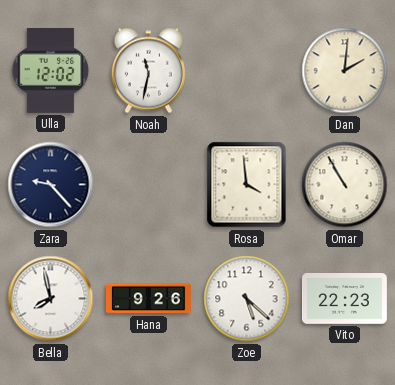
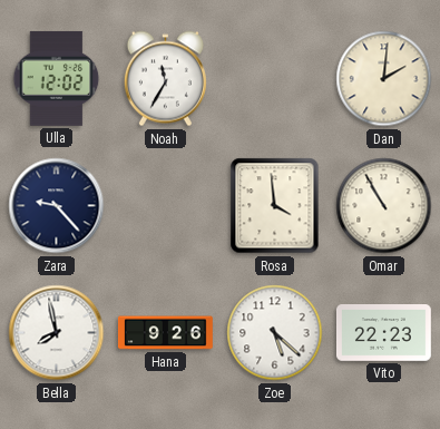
Noah: 11:32 -> 11:35 (165, 79)
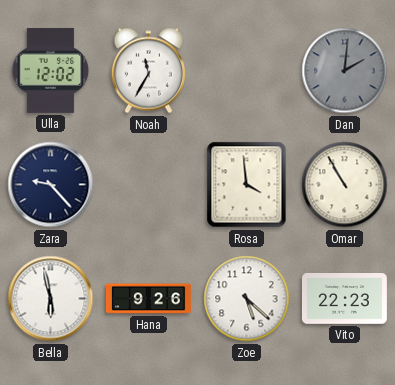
Dan dial: cream -> grey (345, 71)
Bella: 7:58 -> 5:58 (51, 299)
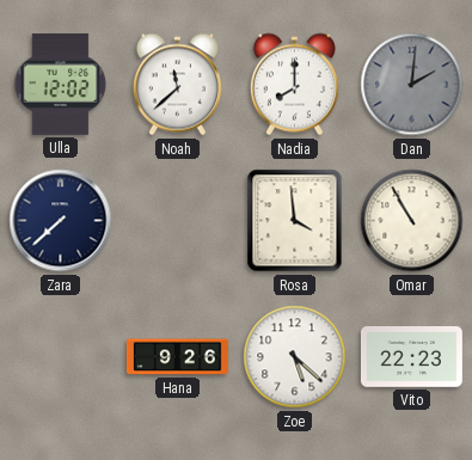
Noah: 11:35 -> 11:38 (177, 85)
Nadia: none -> 8:00 (294, 85)
Zara: 9:23 -> 7:38 (61, 221)
Bella: 5:58 -> none (51, 299)
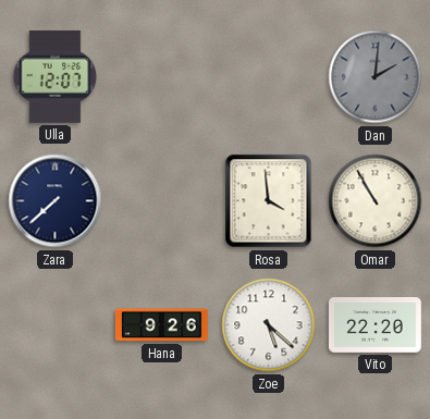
Ulla: 12:02 -> 12:07 (56, 76)
Noah: 11:38 -> none (177, 85)
Nadia: 8:00 -> none (294, 85)
Vito: 22:23 -> 22:20 (374, 325)
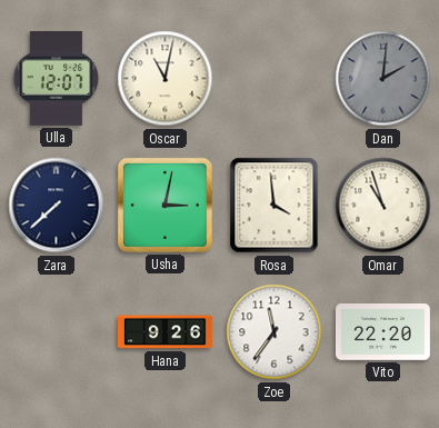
Oscar: none -> 11:02 (166, 79)
Usha: none -> 3:02 (164, 205)
Omar: 10:55 -> 10:57 (383, 206)
Zoe: 5:22 -> 11:36 (275, 332)
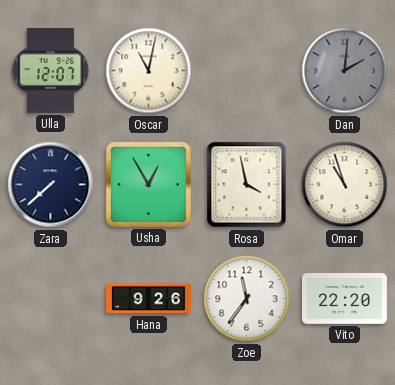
Usha: 3:02 -> 12:55 (148, 184)
Rosa: 3:59 -> 3:58 (247, 185)
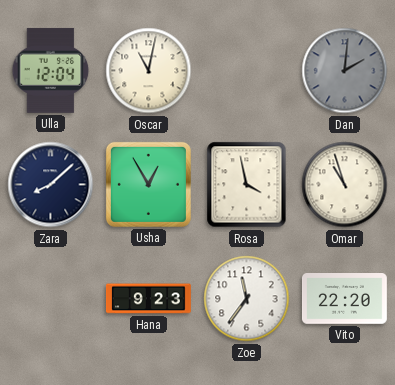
Ulla: 12:07 -> 12:04 (51, 70)
Zara: 7:38 -> 8:08 (51, 185)
Hana: 9:26 -> 9:23 (148, 299)
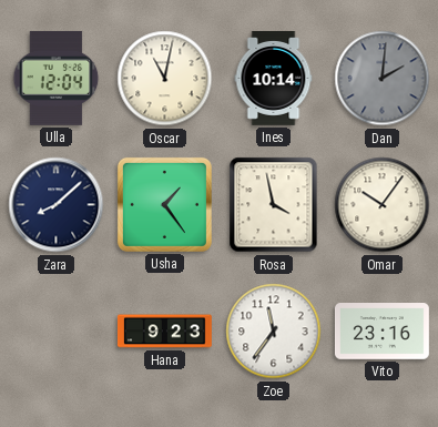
Ines: none -> 10:14 (274, 78)
Usha: 12:55 -> 1:24 (164, 204)
Omar: 10:57 -> 10:06 (383, 205)
Vito: 22:20 -> 23:16 (381, 332)
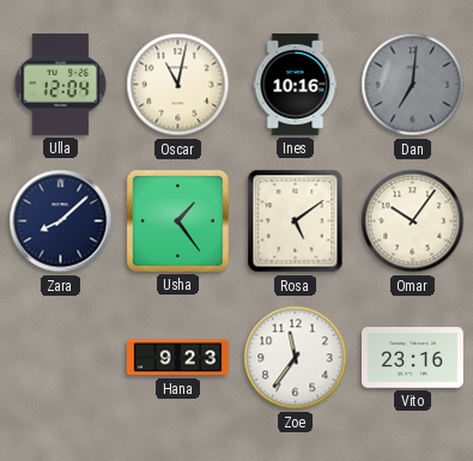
Ines: 10:14 -> 10:16 (296, 84)
Dan: 2:01 -> 7:01 (413, 85)
Rosa: 3:58 -> 5:09 (296, 222)
